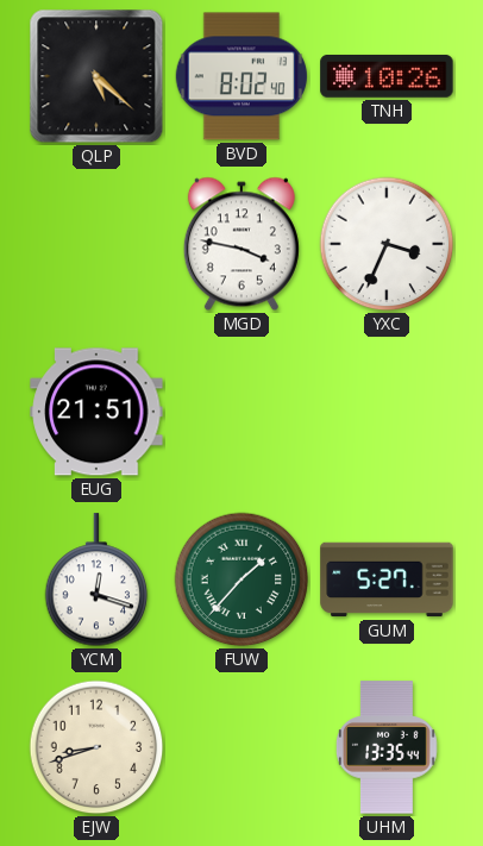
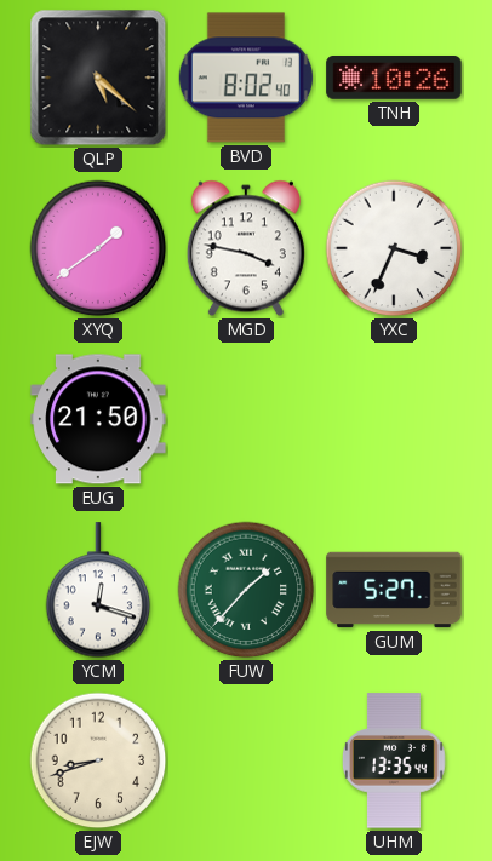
XYQ: none -> 1:39 (98, 248)
EUG: 21:51 -> 21:50 (98, 419)
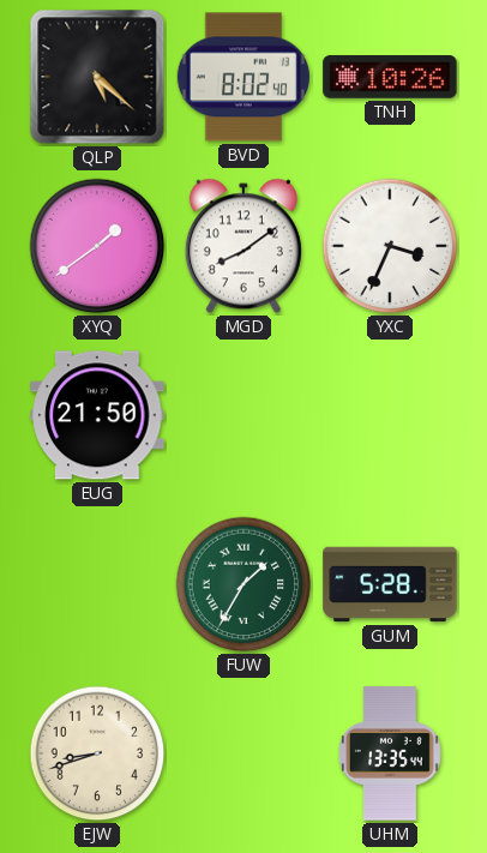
MGD: 3:47 -> 8:09 (243, 246)
YCM: 12:18 -> none (98, 591)
FUW: 1:37 -> 1:35 (243, 584)
GUM: 5:27 -> 5:28 (390, 584)
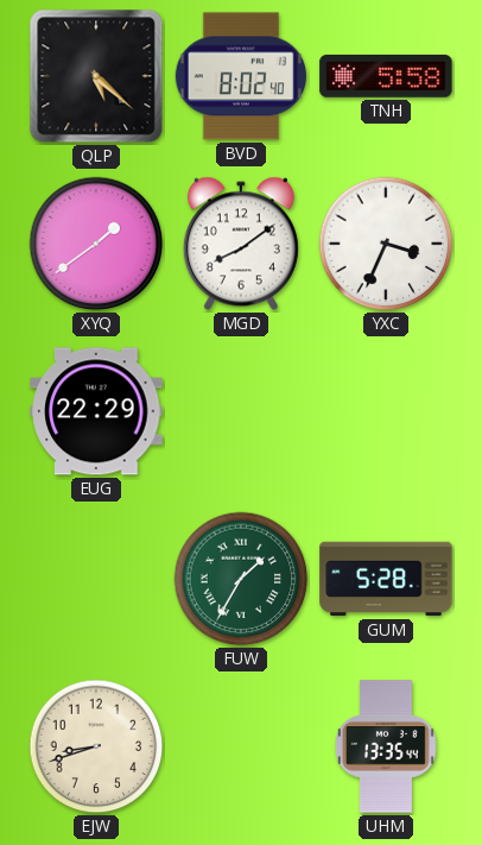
TNH: 10:26 -> 5:58 (386, 77)
EUG: 21:50 -> 22:29 (96, 411)
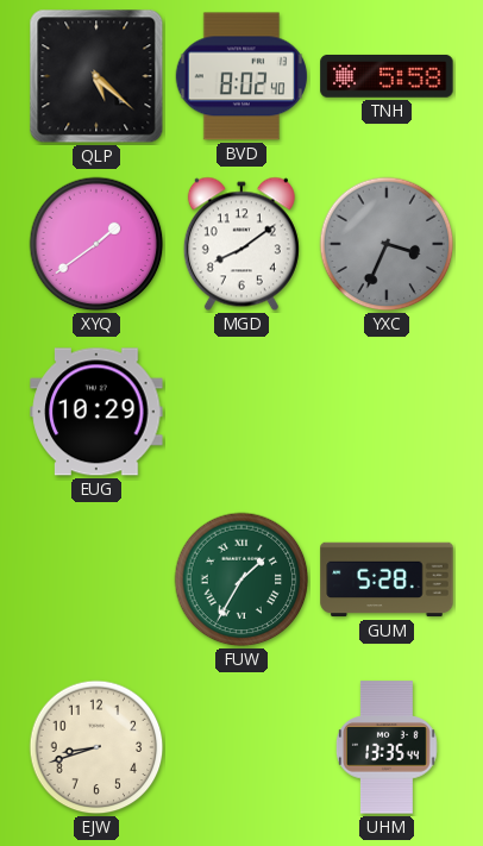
YXC dial: white -> grey (387, 244)
EUG: 22:29 -> 10:29 (96, 412)
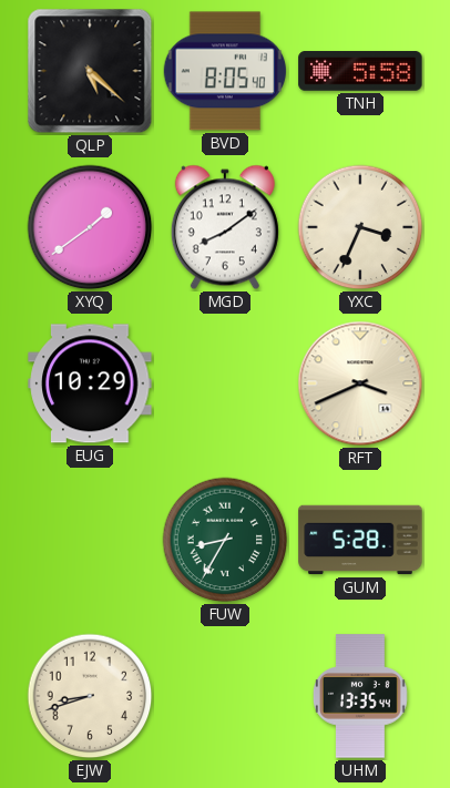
BVD: 8:02 -> 8:05 (225, 71)
YXC dial: grey -> cream (360, 227)
RFT: none -> 3:41 (360, 383)
FUW: 1:35 -> 8:35 (225, 540)
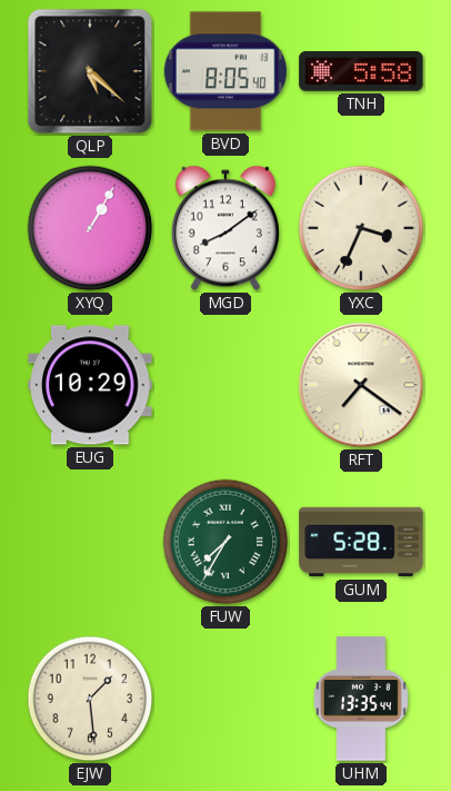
XYQ: 1:39 -> 1:05 (90, 228)
RFT: 3:41 -> 7:21 (361, 385)
FUW: 8:35 -> 7:35 (225, 542)
EJW: 8:42 -> 1:29 (90, 699)
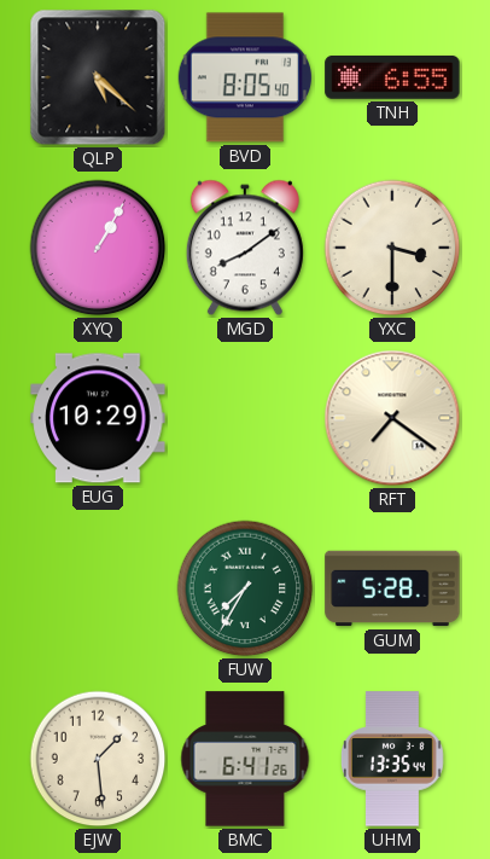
TNH: 5:58 -> 6:55 (392, 79)
YXC: 3:34 -> 3:30 (392, 248)
BMC: none -> 6:41 (245, 759)
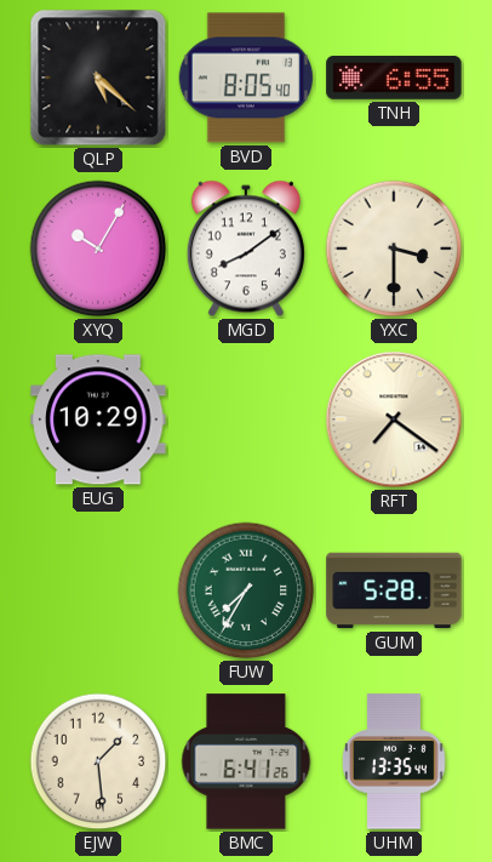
XYQ: 1:05 -> 10:05 (98, 249)
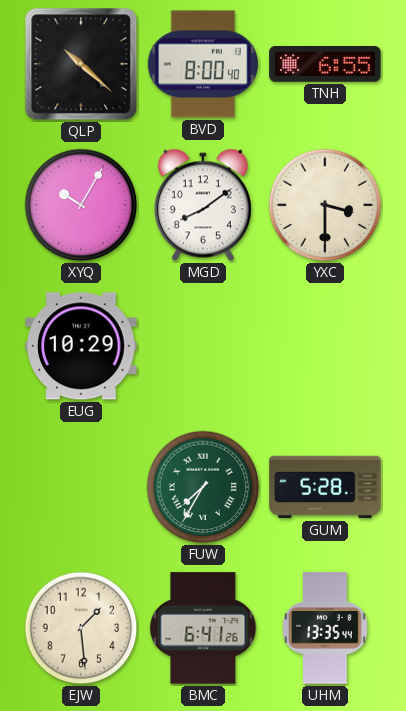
QLP: 5:22 -> 10:22 (81, 64)
BVD: 8:05 -> 8:00 (203, 64)
RFT: 7:21 -> none (394, 419)
